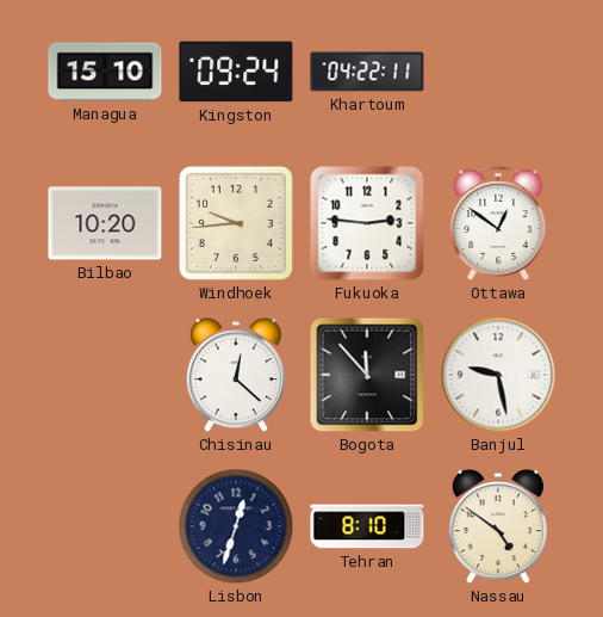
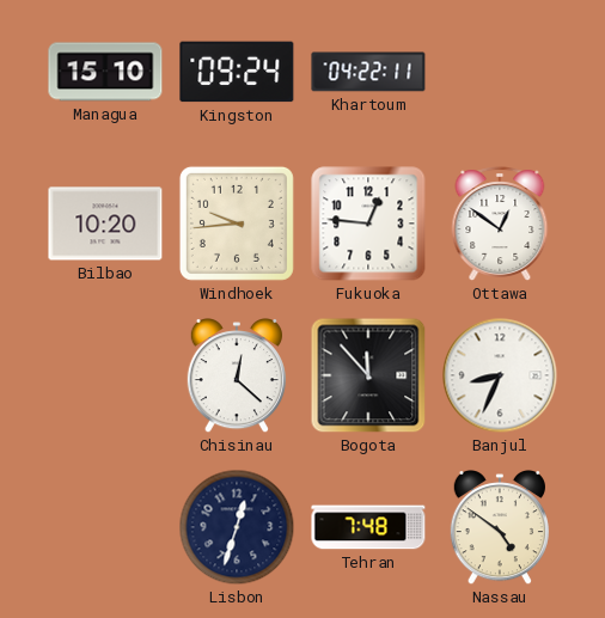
Fukuoka: 2:46 -> 12:46 (368, 224)
Banjul: 9:28 -> 8:34 (500, 375)
Tehran: 8:10 -> 7:48 (368, 527)
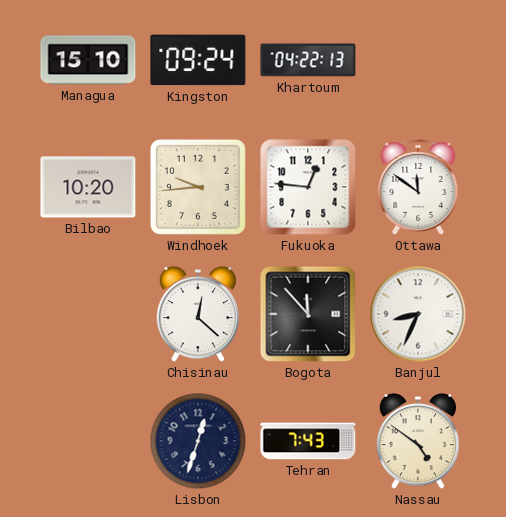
Khartoum: 04:22:11 -> 04:22:13 (308, 60)
Ottawa: 12:51 -> 11:51 (418, 187)
Tehran: 7:48 -> 7:43 (308, 441)
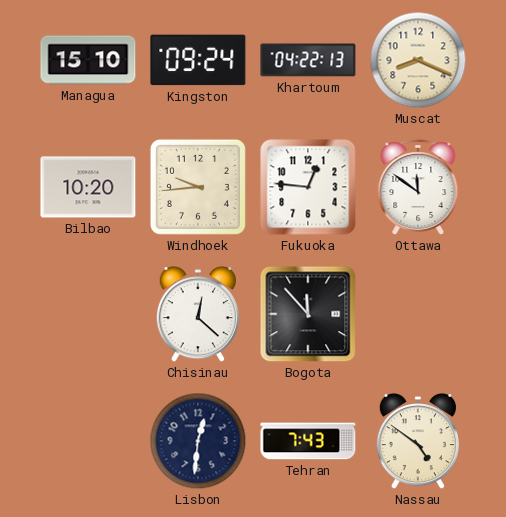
Muscat: none -> 8:19 (418, 60)
Banjul: 8:34 -> none (418, 314)
Lisbon: 12:33 -> 12:31 (198, 441)
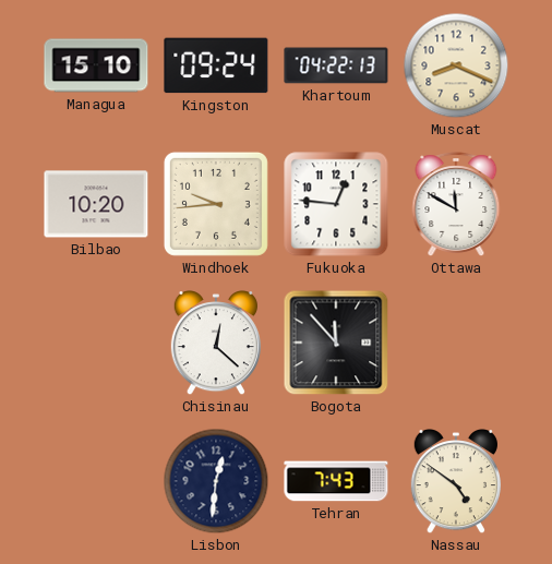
Ottawa: 11:51 -> 11:50 (456, 204)
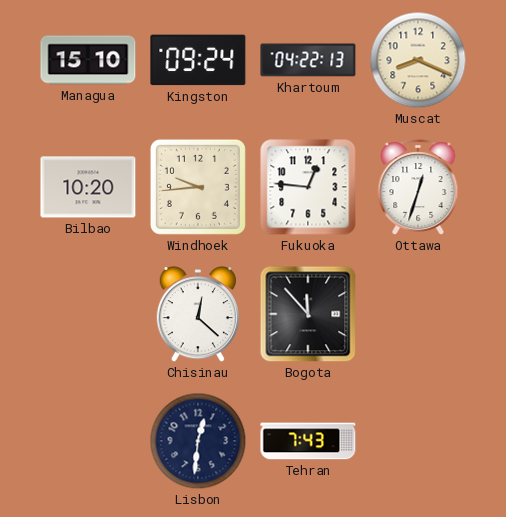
Ottawa: 11:50 -> 12:33 (418, 187)
Nassau: 4:51 -> none (456, 482)
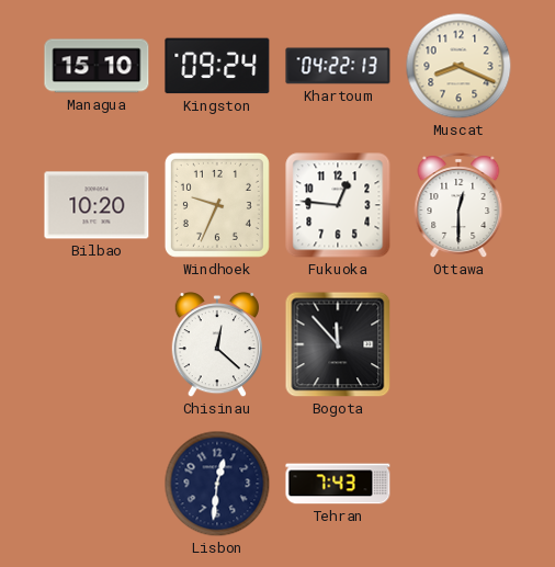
Windhoek: 9:44 -> 9:34 (217, 205)
Ottawa: 12:33 -> 12:30 (458, 205)
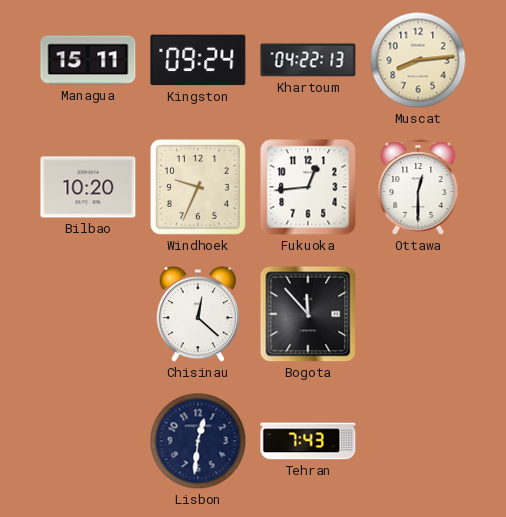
Managua: 15:10 -> 15:11 (88, 60)
Muscat: 8:19 -> 8:14 (418, 60)
Fukuoka: 12:46 -> 12:44 (308, 187)
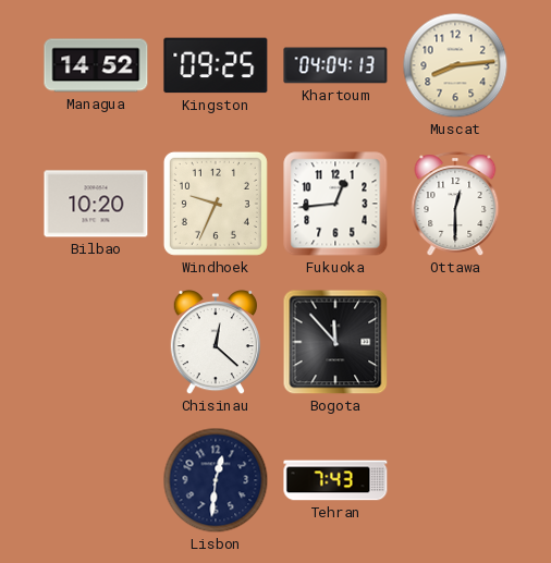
Managua: 15:11 -> 14:52 (96, 65)
Kingston: 09:24 -> 09:25 (216, 65)
Khartoum: 04:22 -> 04:04 (335, 65)
